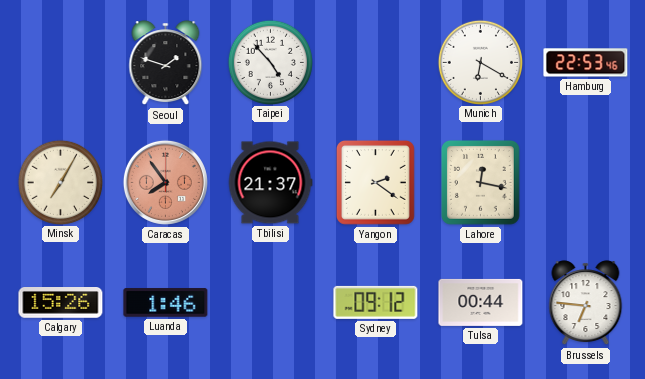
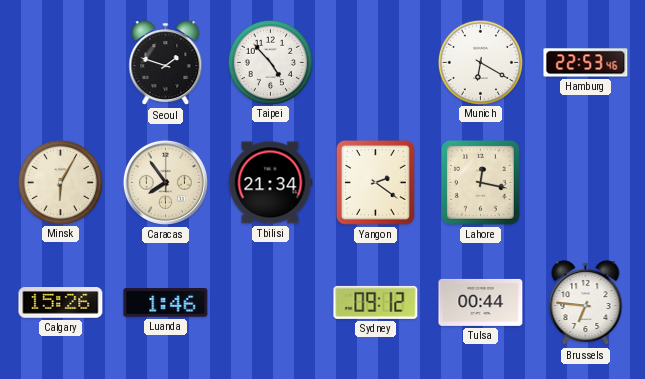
Minsk: 7:05 -> 6:05 (60, 182)
Caracas dial: salmon -> cream (165, 182)
Tbilisi: 21:37 -> 21:34 (270, 183)
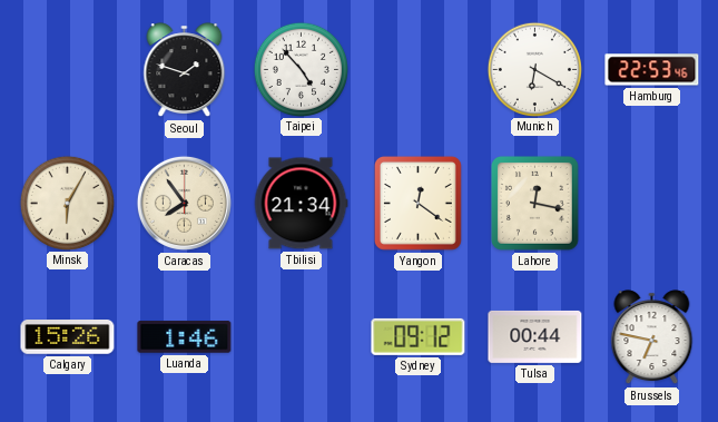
Yangon: 2:21 -> 12:21 (417, 203)
Brussels: 6:46 -> 6:47 (652, 337)
